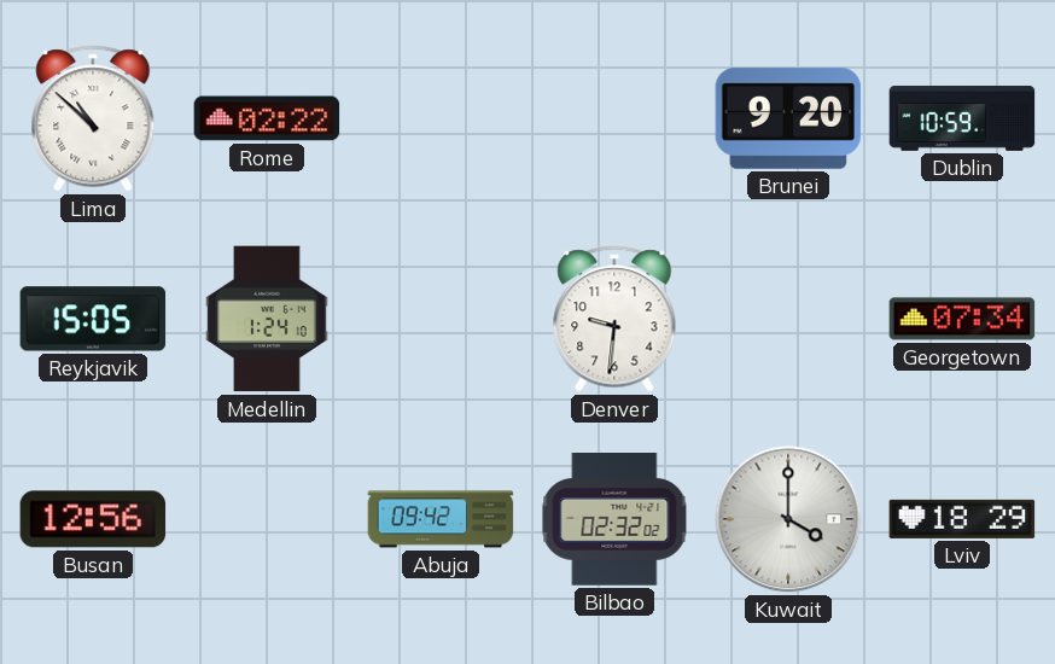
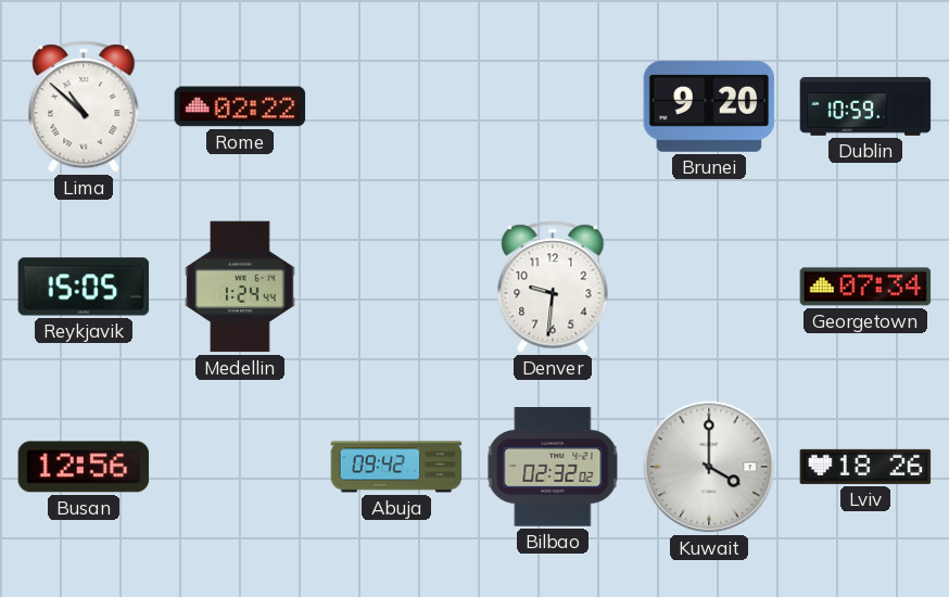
Medellin: 1:24:10 -> 1:24:44 (240, 287)
Lviv: 18:29 -> 18:26 (865, 467)
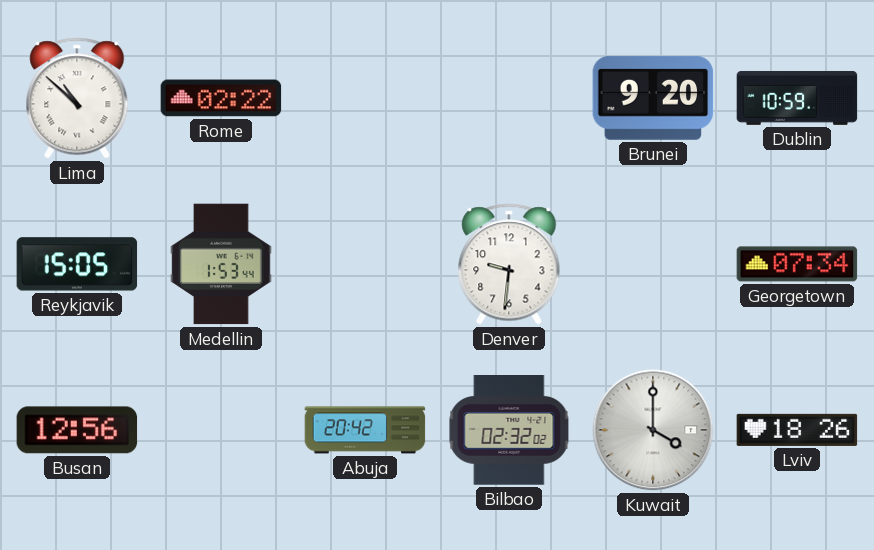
Medellin: 1:24 -> 1:53 (221, 264)
Abuja: 09:42 -> 20:42 (365, 430)
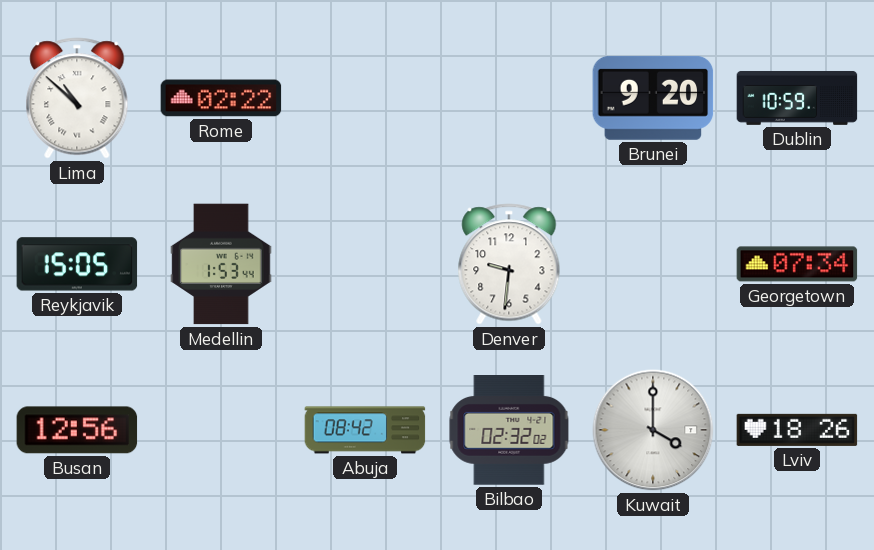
Abuja: 20:42 -> 08:42 (365, 430)
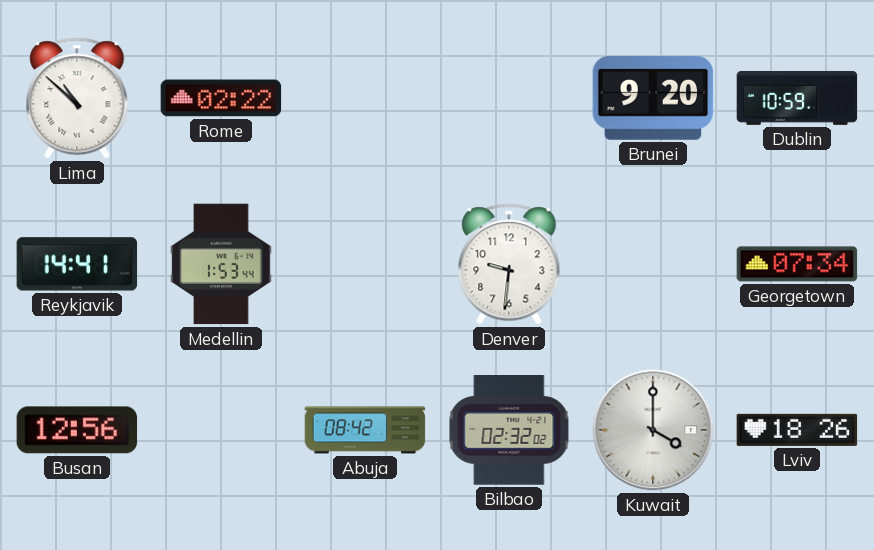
Reykjavik: 15:05 -> 14:41 (77, 264)
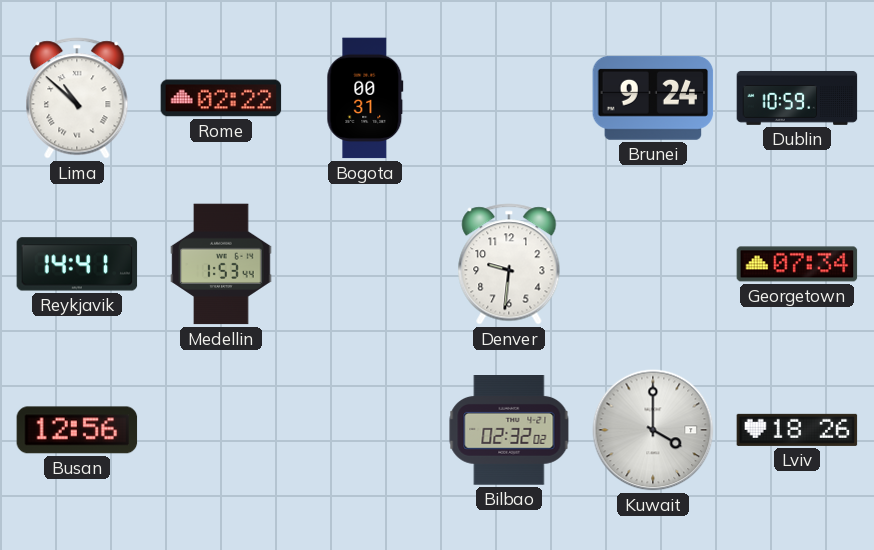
Bogota: none -> 00:31 (365, 98)
Brunei: 9:20 -> 9:24 (653, 98)
Abuja: 08:42 -> none (365, 430)
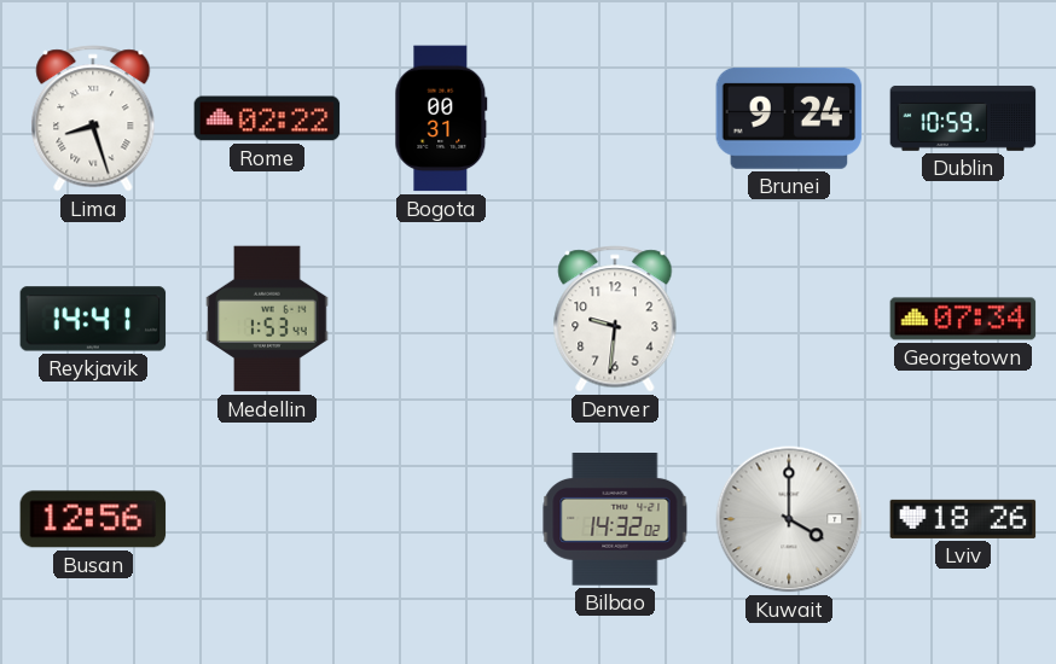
Lima: 10:52 -> 8:27 (93, 118)
Bilbao: 02:32 -> 14:32 (615, 520)
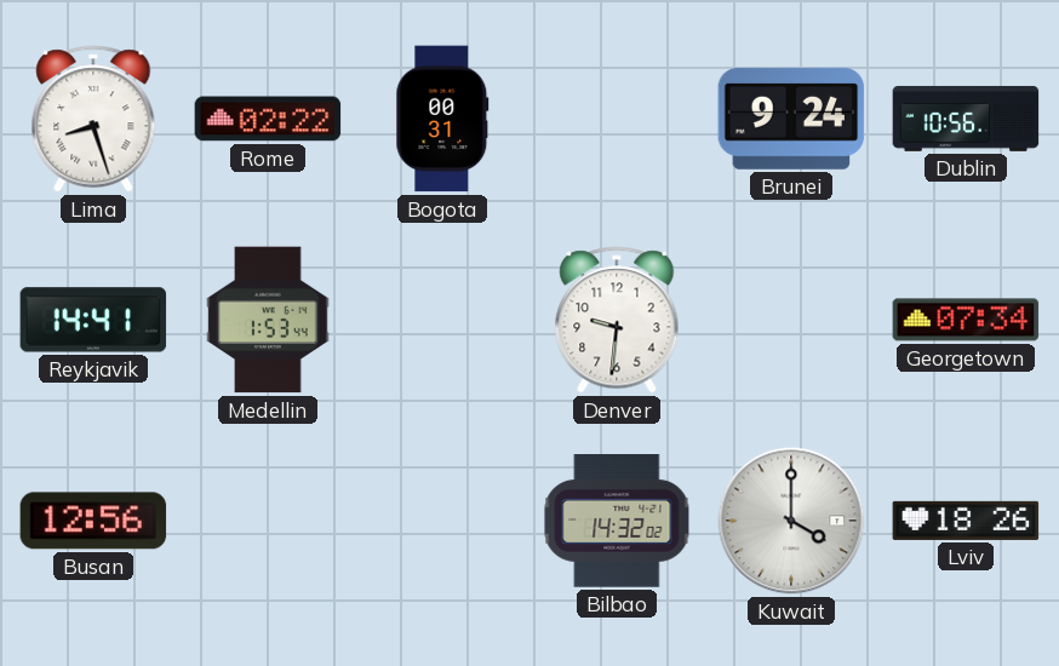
Dublin: 10:59 -> 10:56 (966, 119)
